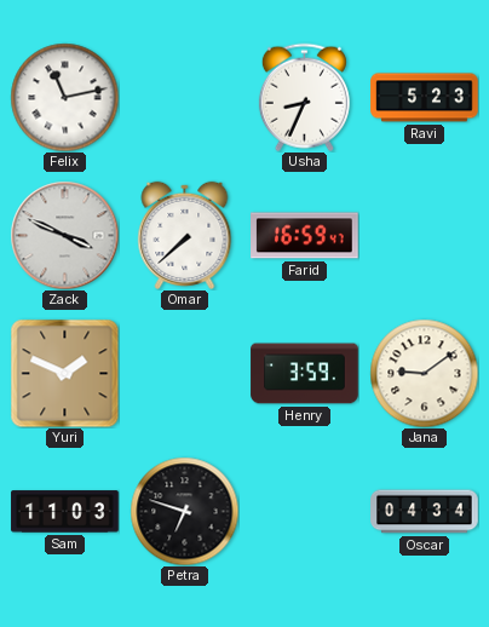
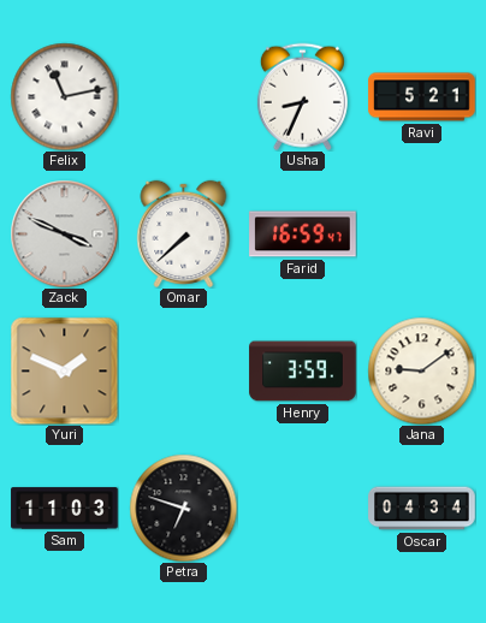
Ravi: 5:23 -> 5:21 (422, 97)
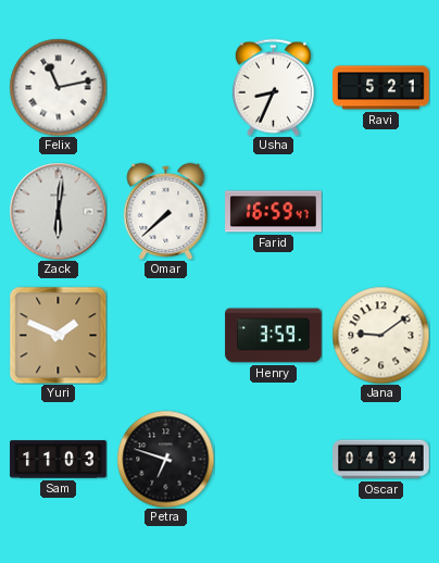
Zack: 3:49 -> 6:01 (58, 211)
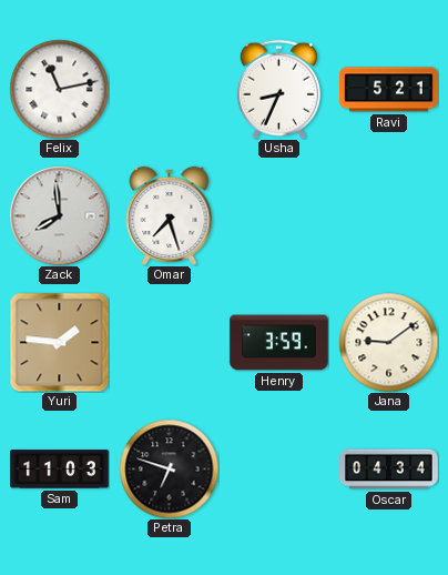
Zack: 6:01 -> 7:59 (59, 215)
Omar: 7:38 -> 7:27 (170, 215)
Farid: 16:59 -> none (274, 212)
Yuri: 1:49 -> 1:46 (59, 342)
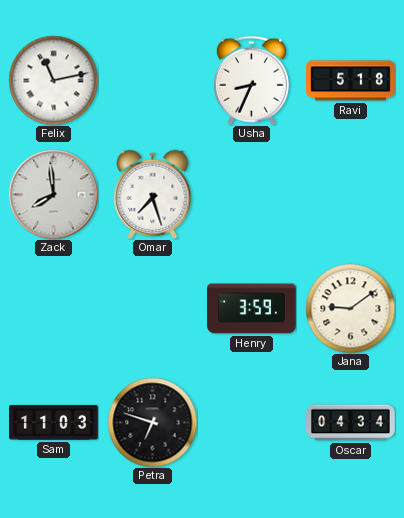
Ravi: 5:21 -> 5:18 (351, 81)
Yuri: 1:46 -> none (59, 342)
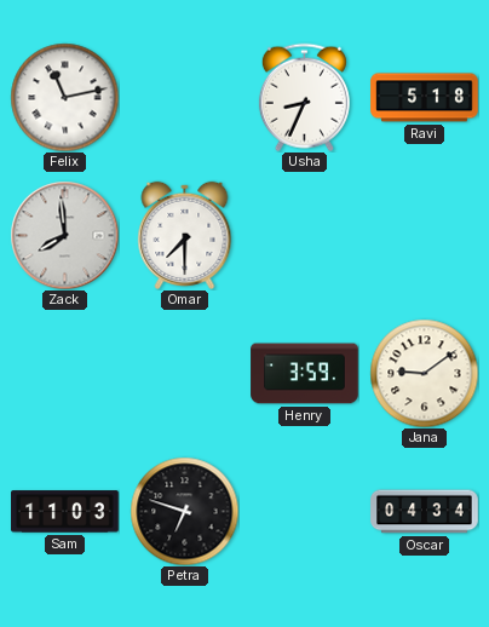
Omar: 7:27 -> 7:30 (185, 235)
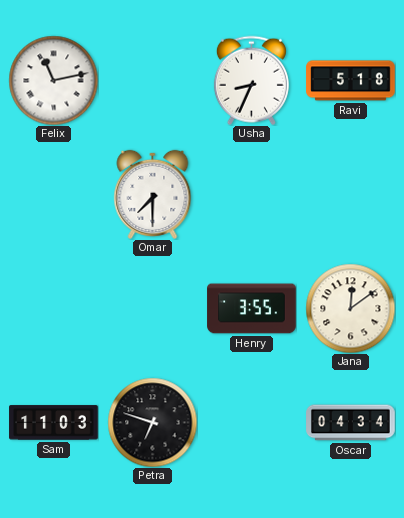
Zack: 7:59 -> none (64, 235)
Henry: 3:59 -> 3:55 (252, 309)
Jana: 9:09 -> 12:09 (350, 308)
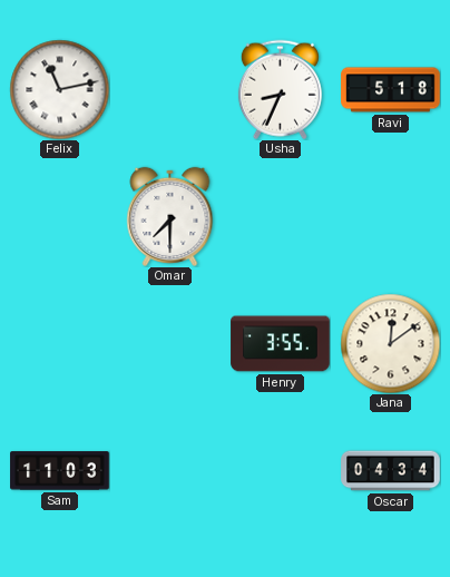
Petra: 6:48 -> none (152, 422)
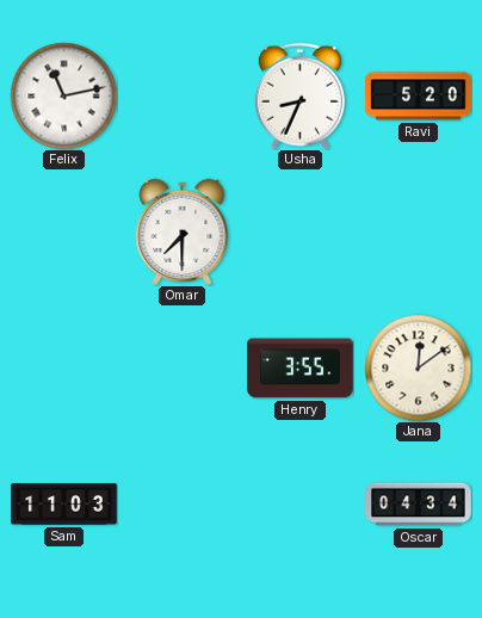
Ravi: 5:18 -> 5:20 (419, 97)
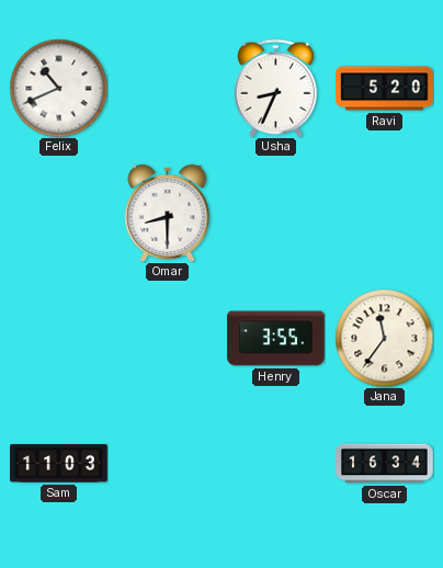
Felix: 11:13 -> 10:41 (58, 88)
Omar: 7:30 -> 8:30 (168, 213)
Jana: 12:09 -> 11:36 (384, 338)
Oscar: 04:34 -> 16:34 (385, 464)
